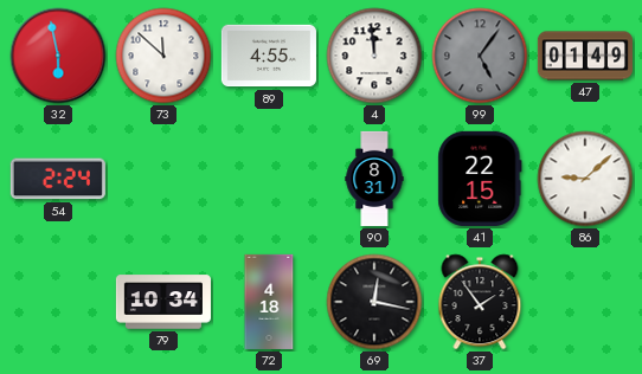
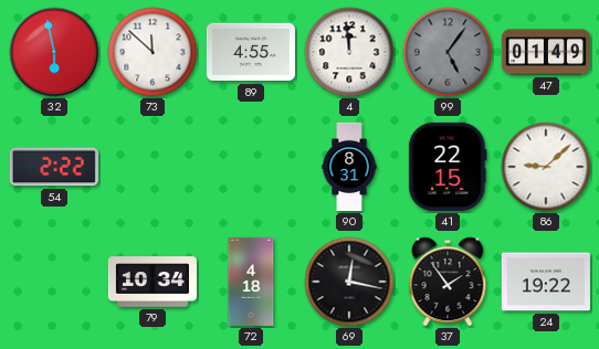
54: 2:24 -> 2:22 (54, 167)
24: none -> 19:22 (546, 282)
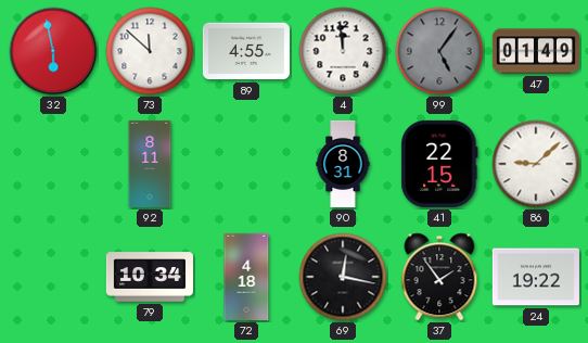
54: 2:22 -> none (54, 167)
92: none -> 8:11 (150, 164)
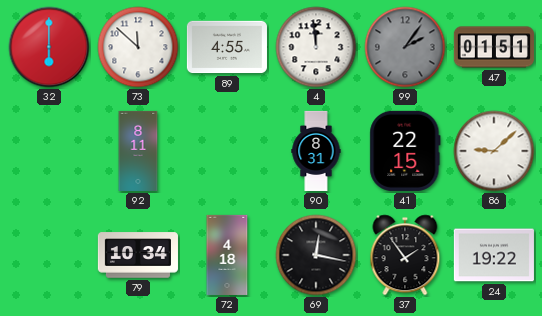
32: 5:58 -> 6:00 (49, 47)
99: 5:06 -> 2:06 (405, 47)
47: 01:49 -> 01:51 (494, 47)
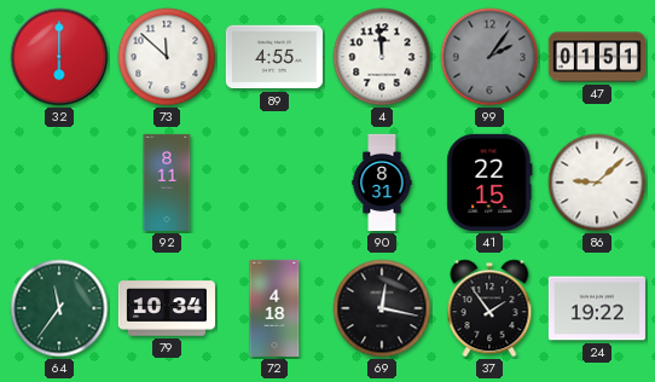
64: none -> 11:36 (59, 308)
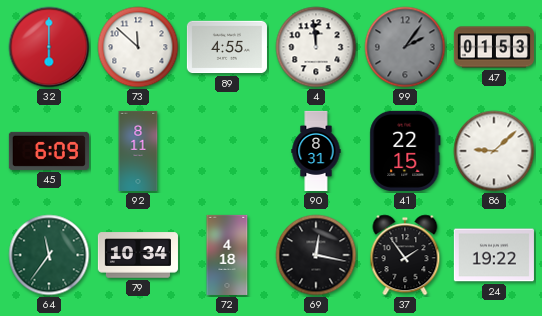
47: 01:51 -> 01:53 (494, 47)
45: none -> 6:09 (49, 151)
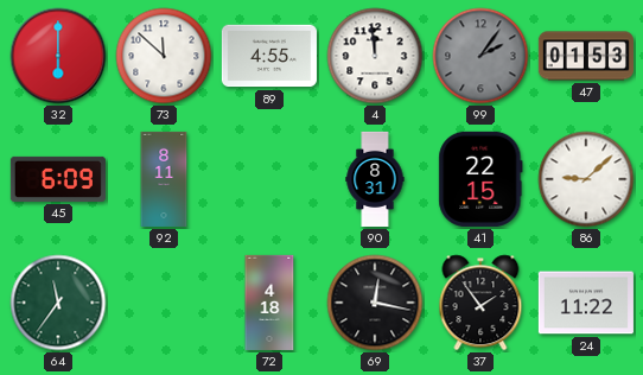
79: 10:34 -> none (138, 255)
24: 19:22 -> 11:22 (586, 303)
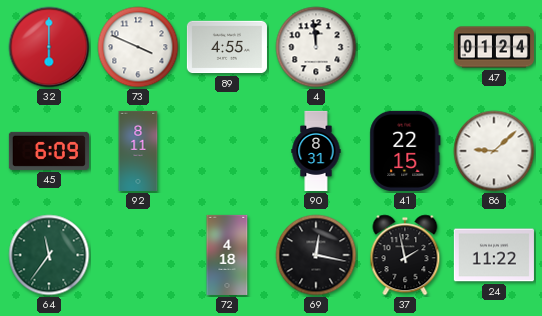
73: 11:52 -> 3:49 (138, 47)
99: 2:06 -> none (480, 56)
47: 01:53 -> 01:24 (494, 47)
37: 1:54 -> 1:58 (405, 255)
